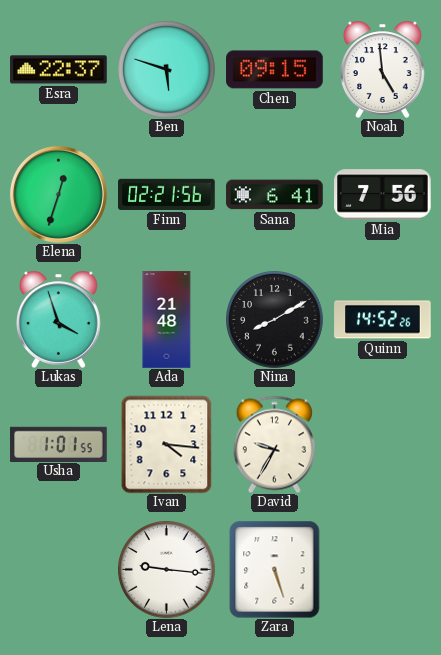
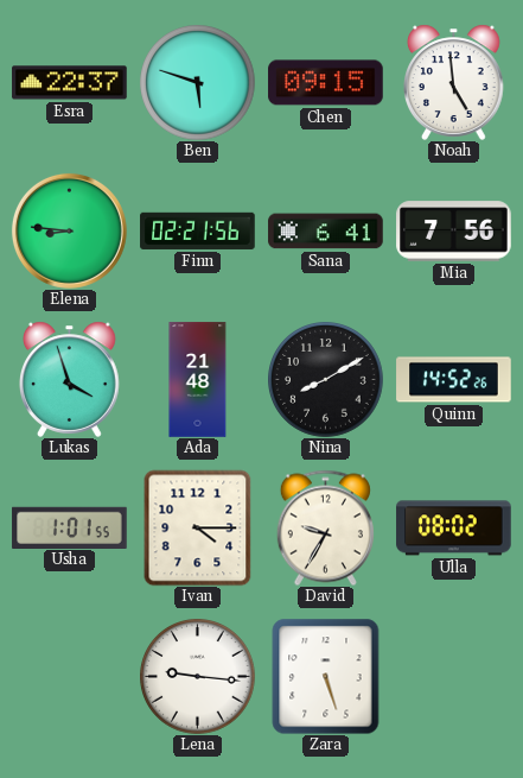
Elena: 12:33 -> 8:46 (69, 230)
Ivan: 4:16 -> 4:15 (198, 527)
Ulla: none -> 08:02 (454, 529)
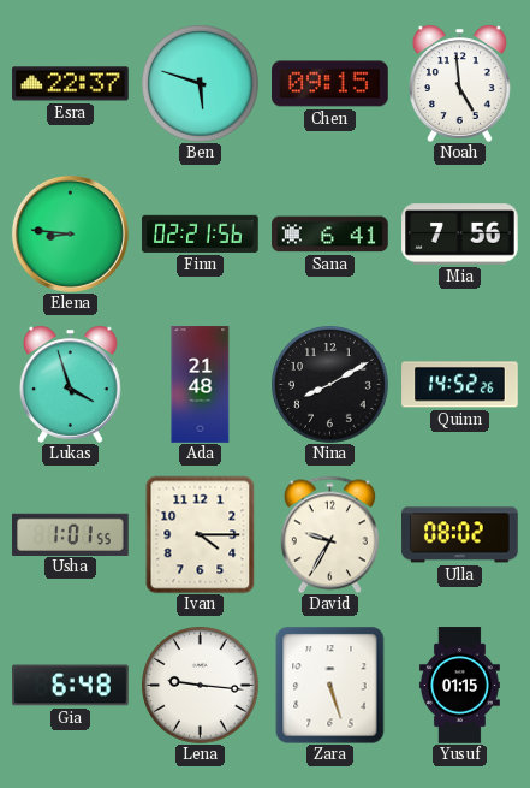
Gia: none -> 6:48 (71, 686)
Yusuf: none -> 01:15 (459, 686)
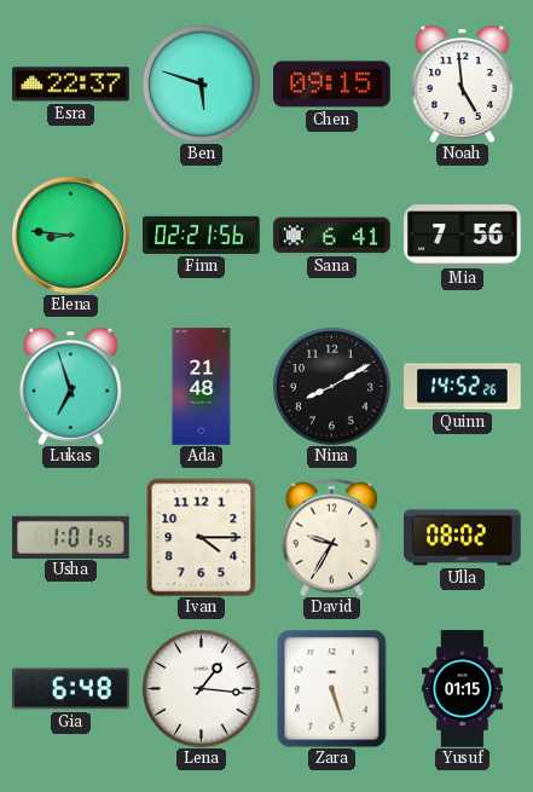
Lukas: 3:57 -> 6:57 (71, 386)
Lena: 9:16 -> 1:16 (202, 689)
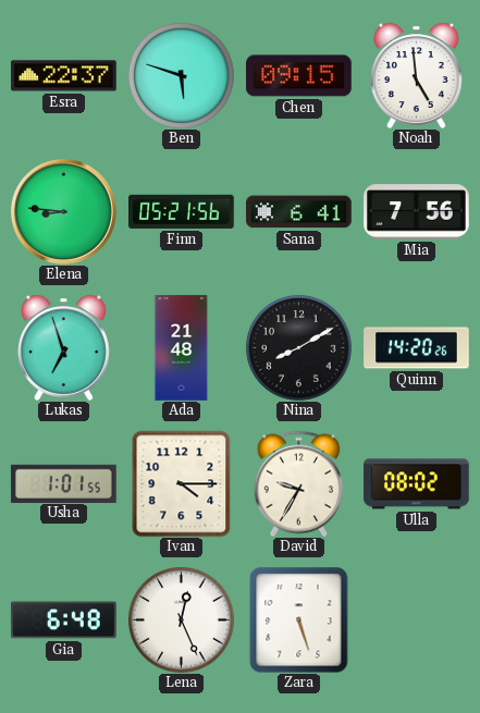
Finn: 02:21 -> 05:21 (182, 211)
Quinn: 14:52 -> 14:20 (417, 348)
Lena: 1:16 -> 12:26 (182, 620)
Yusuf: 01:15 -> none (462, 689)
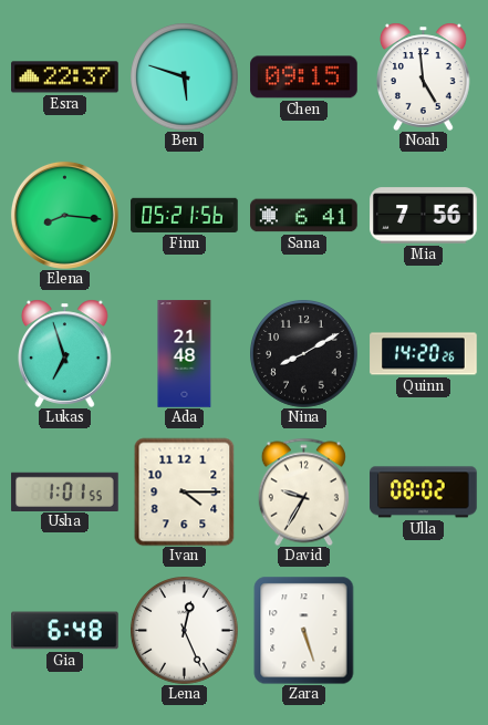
Elena: 8:46 -> 8:16 (64, 215)
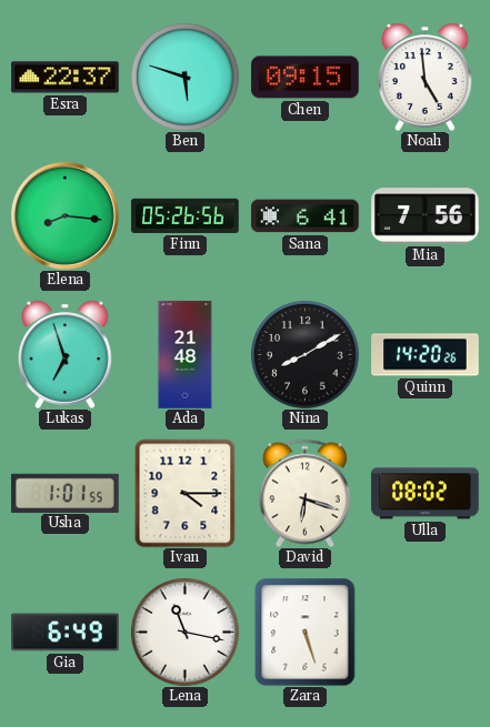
Finn: 05:21 -> 05:26 (186, 215)
David: 9:35 -> 6:18 (304, 493)
Gia: 6:48 -> 6:49 (66, 633)
Lena: 12:26 -> 11:17 (186, 633)
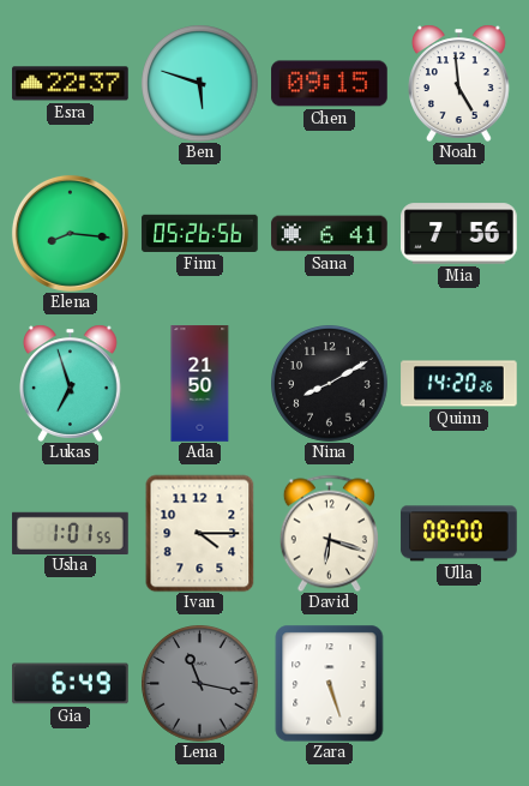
Ada: 21:48 -> 21:50 (200, 384)
Ulla: 08:02 -> 08:00 (459, 534)
Lena dial: white -> grey (200, 684)
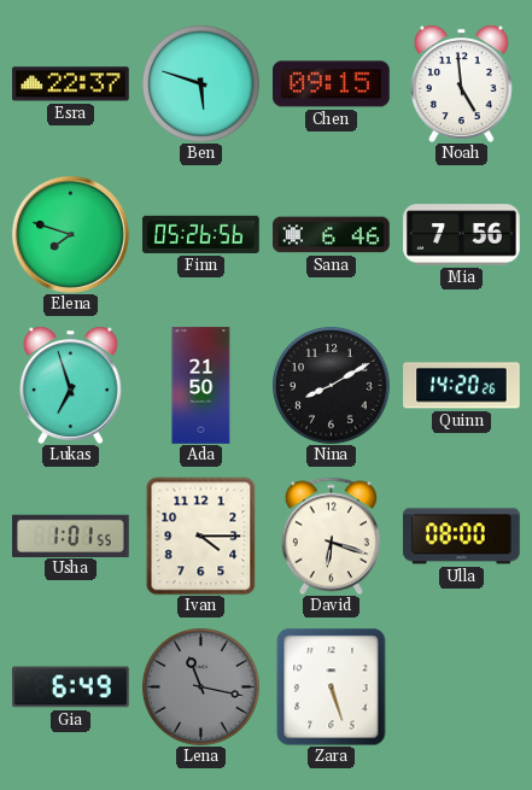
Elena: 8:16 -> 7:48 (70, 234)
Sana: 6:41 -> 6:46 (332, 235)
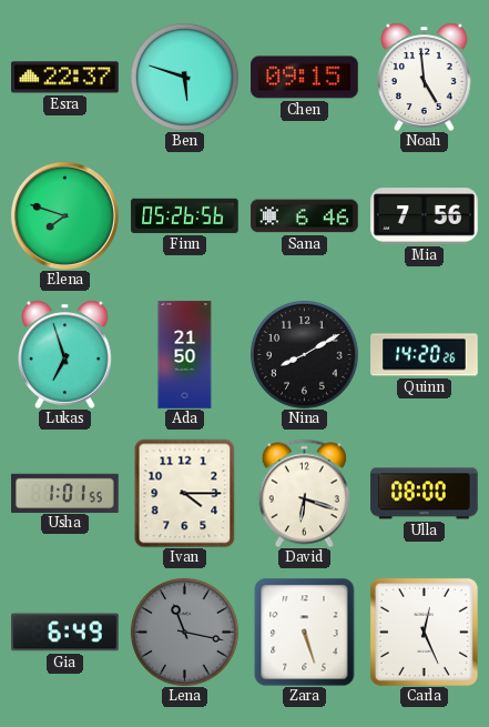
Carla: none -> 12:26 (424, 632)
